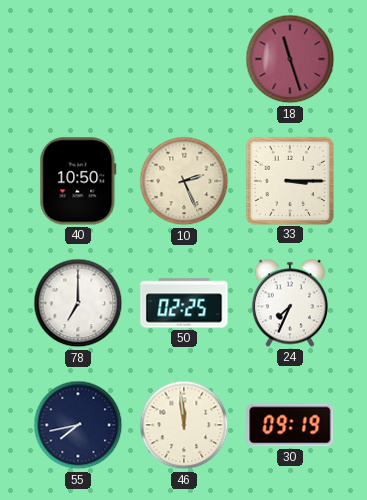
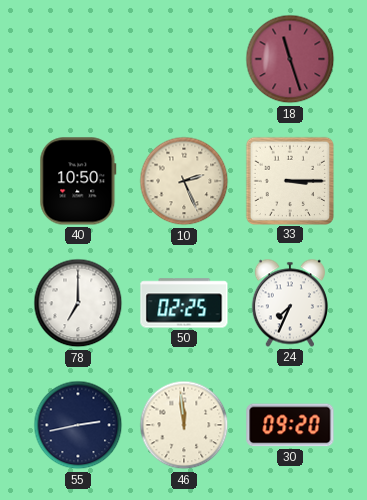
55: 7:43 -> 2:43 (78, 425)
30: 09:19 -> 09:20 (290, 425)
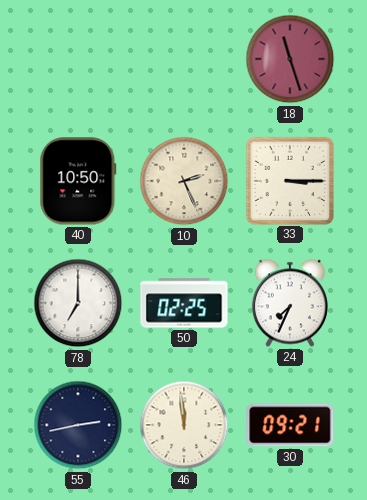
30: 09:20 -> 09:21 (290, 425)
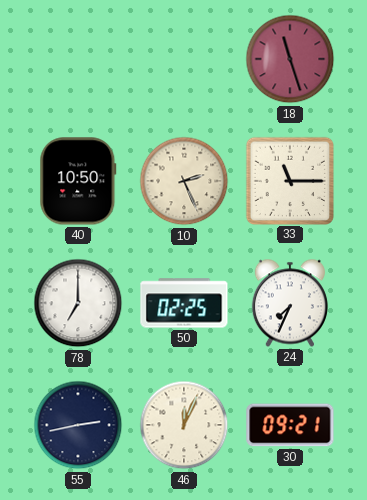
33: 3:15 -> 11:15 (289, 180)
46: 11:59 -> 12:04 (184, 425)
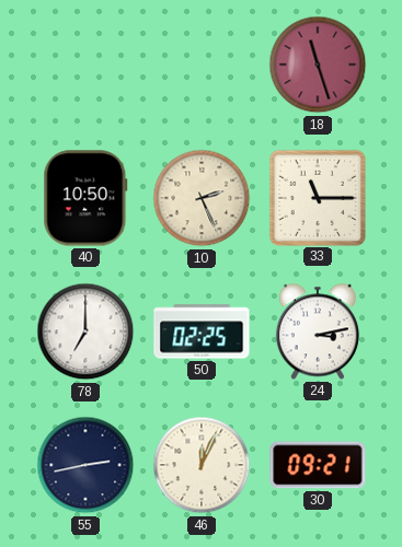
24: 7:34 -> 3:13 (318, 331)
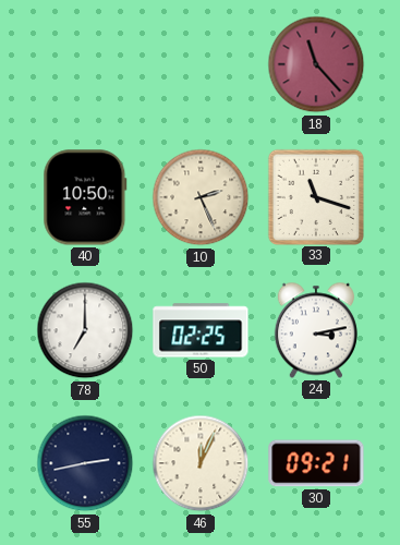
18: 11:27 -> 11:23 (316, 64)
33: 11:15 -> 11:18 (315, 196)
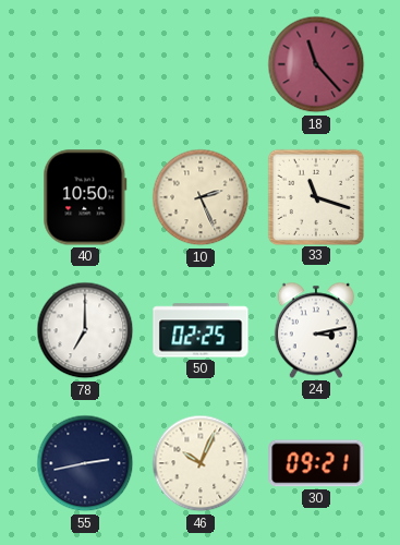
46: 12:04 -> 10:04 (201, 463)
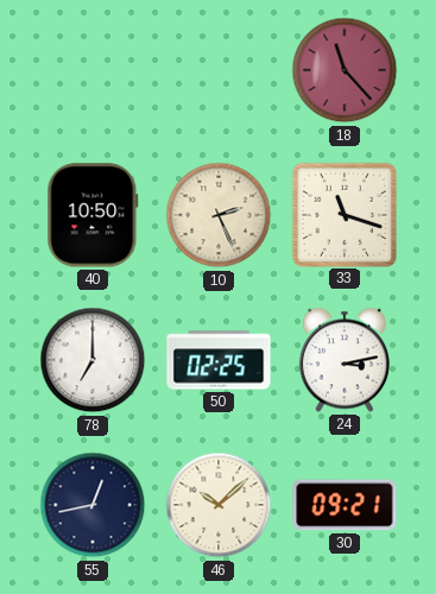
55: 2:43 -> 12:43 (93, 505)
46: 10:04 -> 10:08 (219, 505)
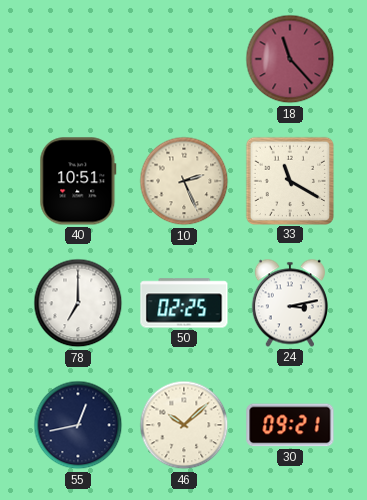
40: 10:50 -> 10:51 (78, 181)
33: 11:18 -> 11:20 (289, 180)
